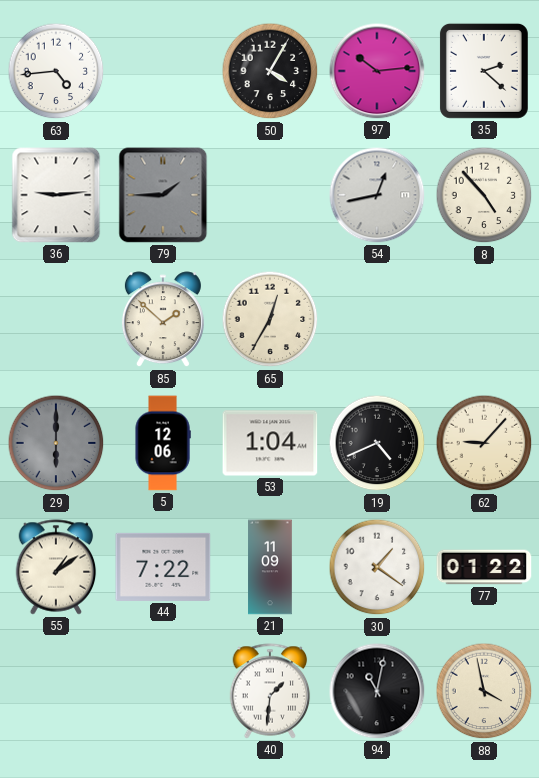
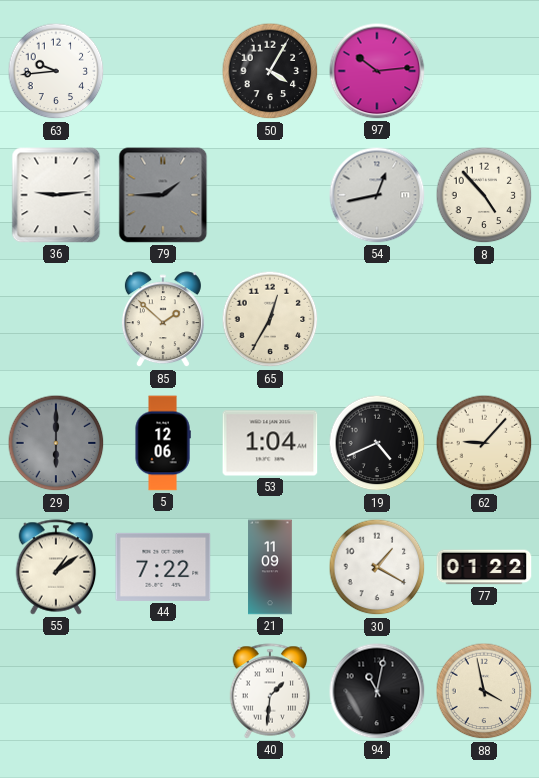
63: 4:44 -> 9:44 (56, 71)
35: 2:22 -> none (484, 71)
30: 1:21 -> 1:20 (377, 567)
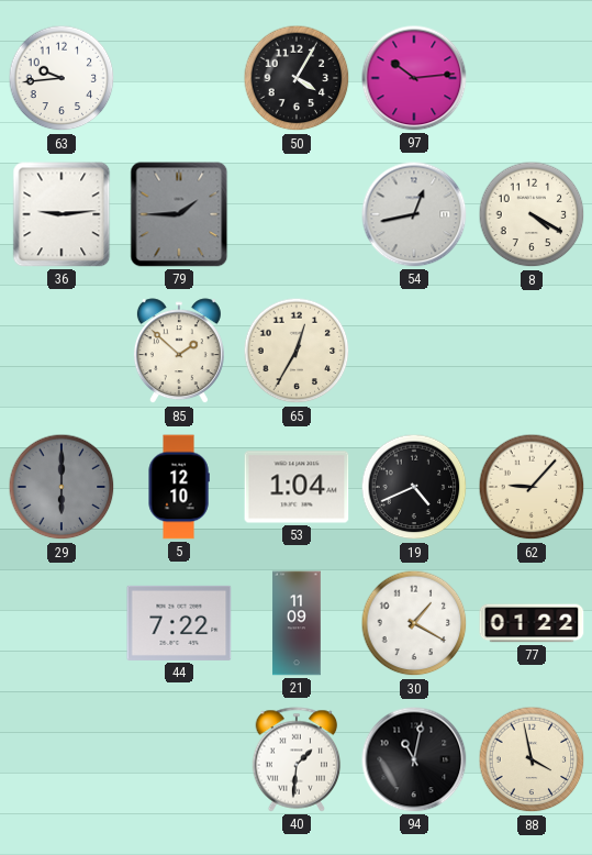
8: 4:53 -> 4:20 (532, 214)
5: 12:06 -> 12:10 (179, 487)
55: 1:09 -> none (56, 567)
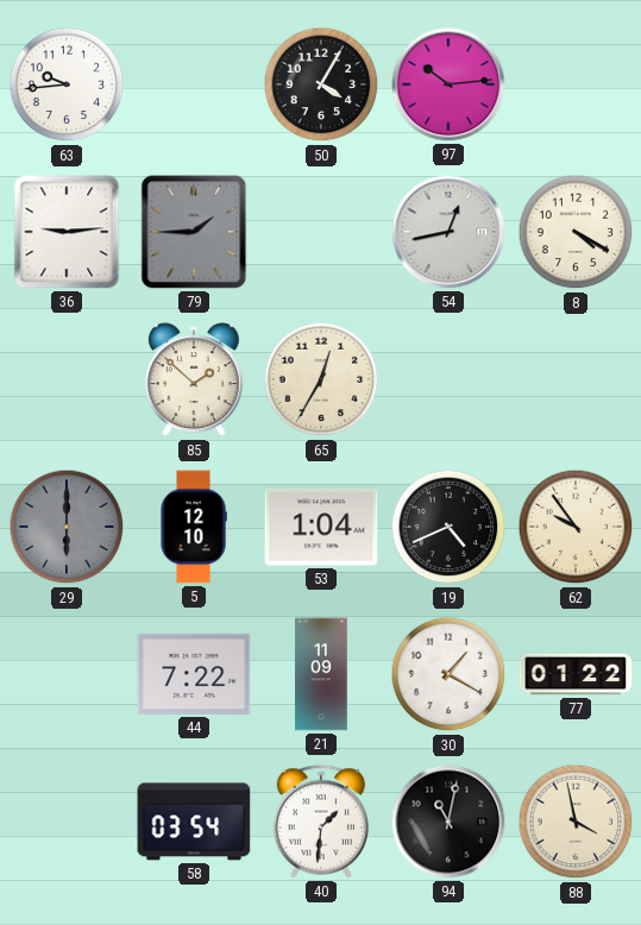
62: 9:07 -> 9:54 (576, 527)
58: none -> 03:54 (194, 822)
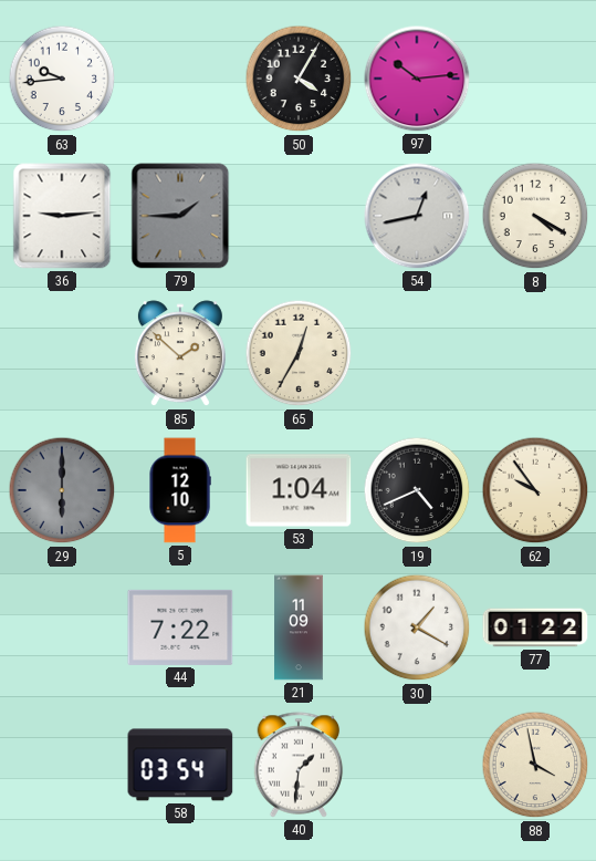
94: 11:02 -> none (448, 822)
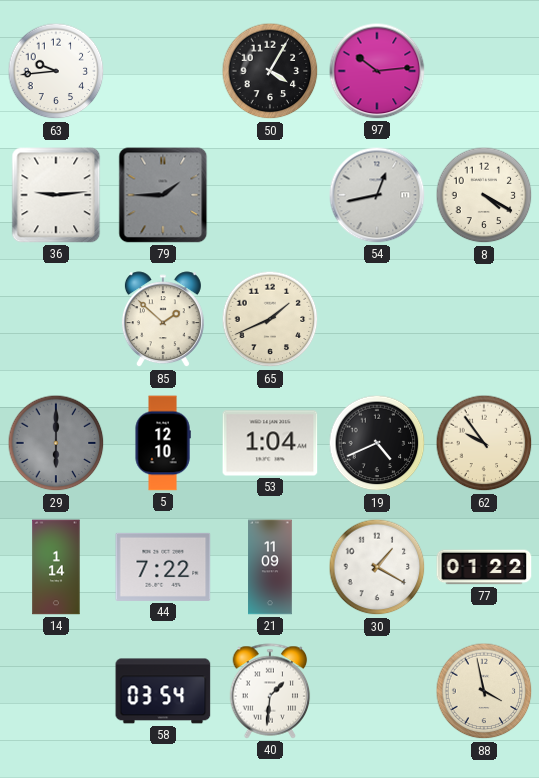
65: 12:35 -> 1:41 (270, 319)
14: none -> 1:14 (56, 567)
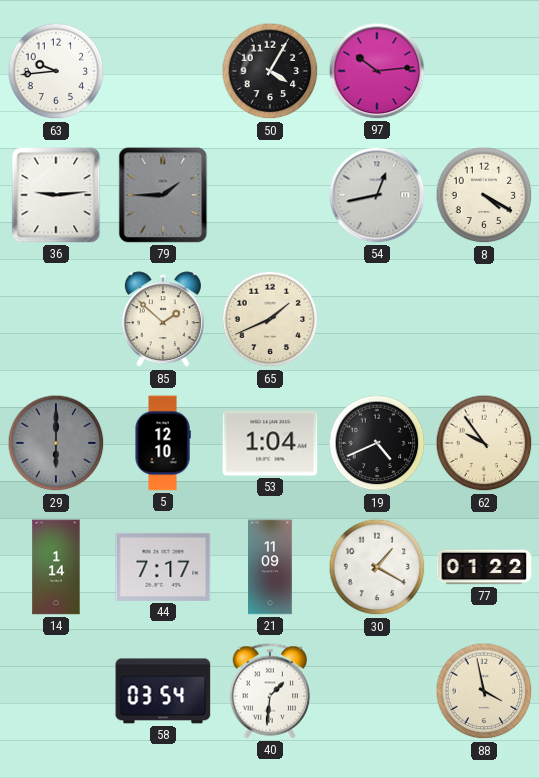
44: 7:22 -> 7:17 (163, 567)
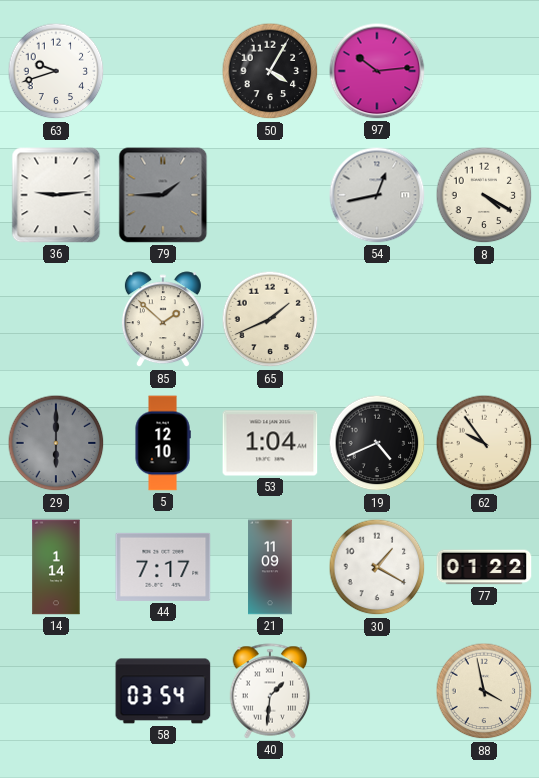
63: 9:44 -> 9:42 (56, 71)
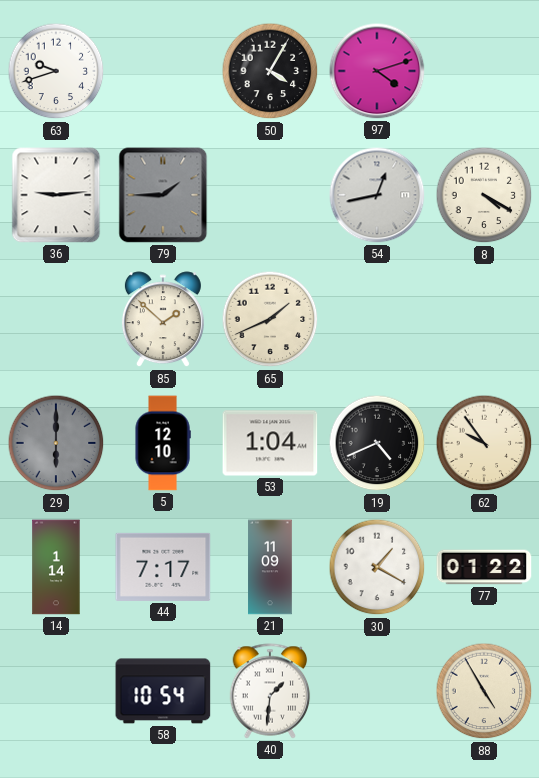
97: 10:14 -> 4:12 (377, 71)
58: 03:54 -> 10:54 (163, 691)
88: 3:58 -> 4:55 (484, 691)
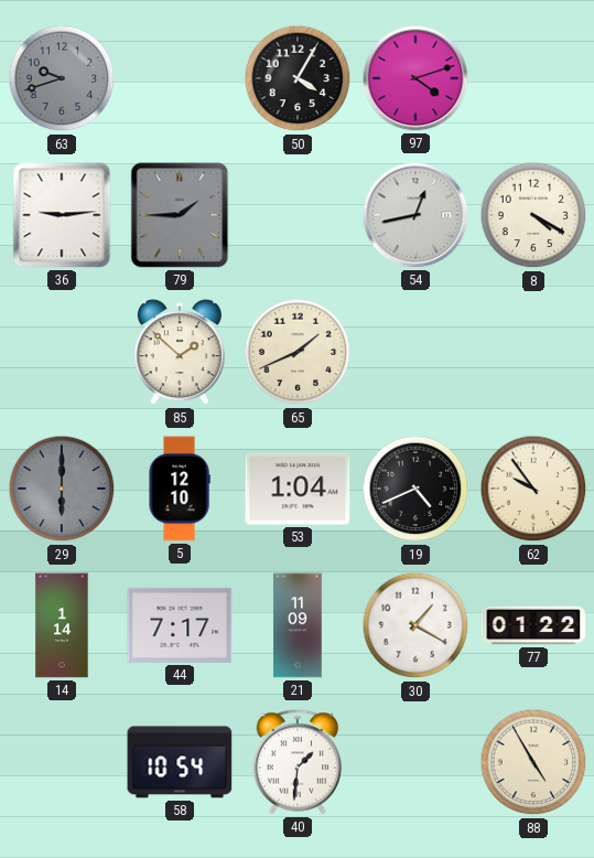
63 dial: white -> grey (62, 78)
